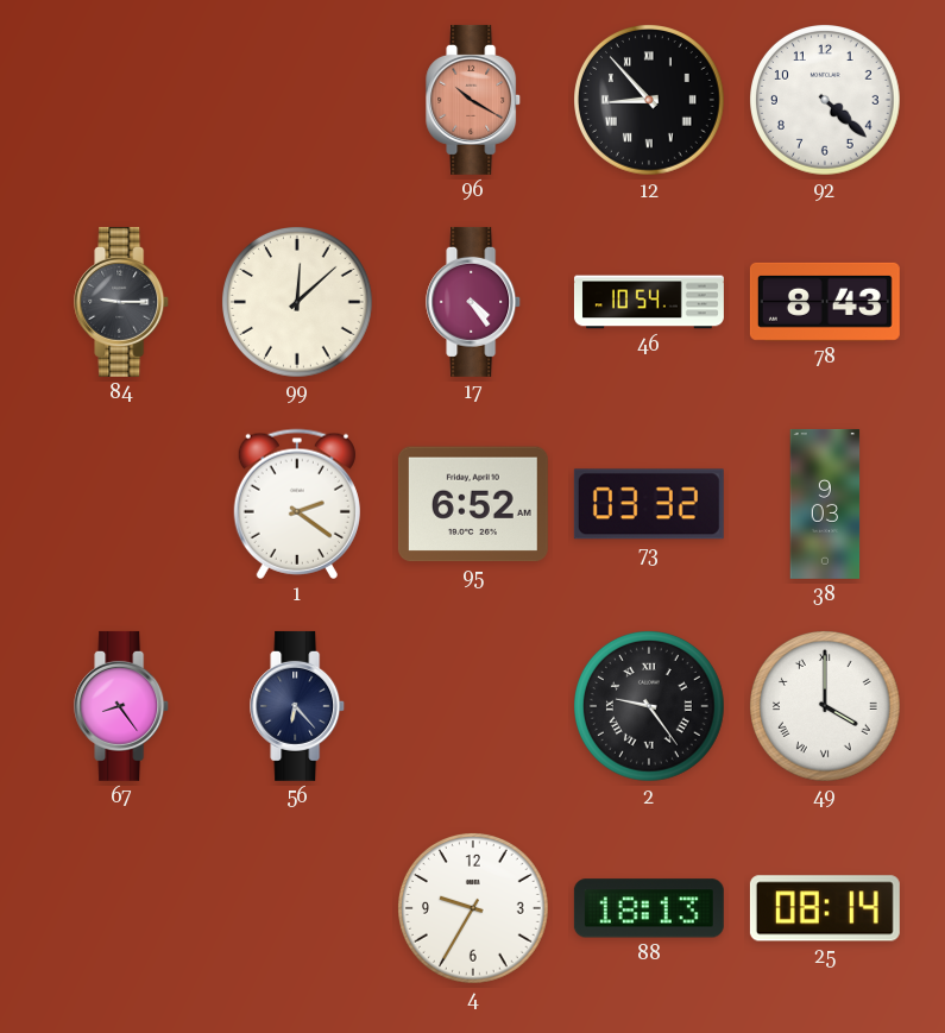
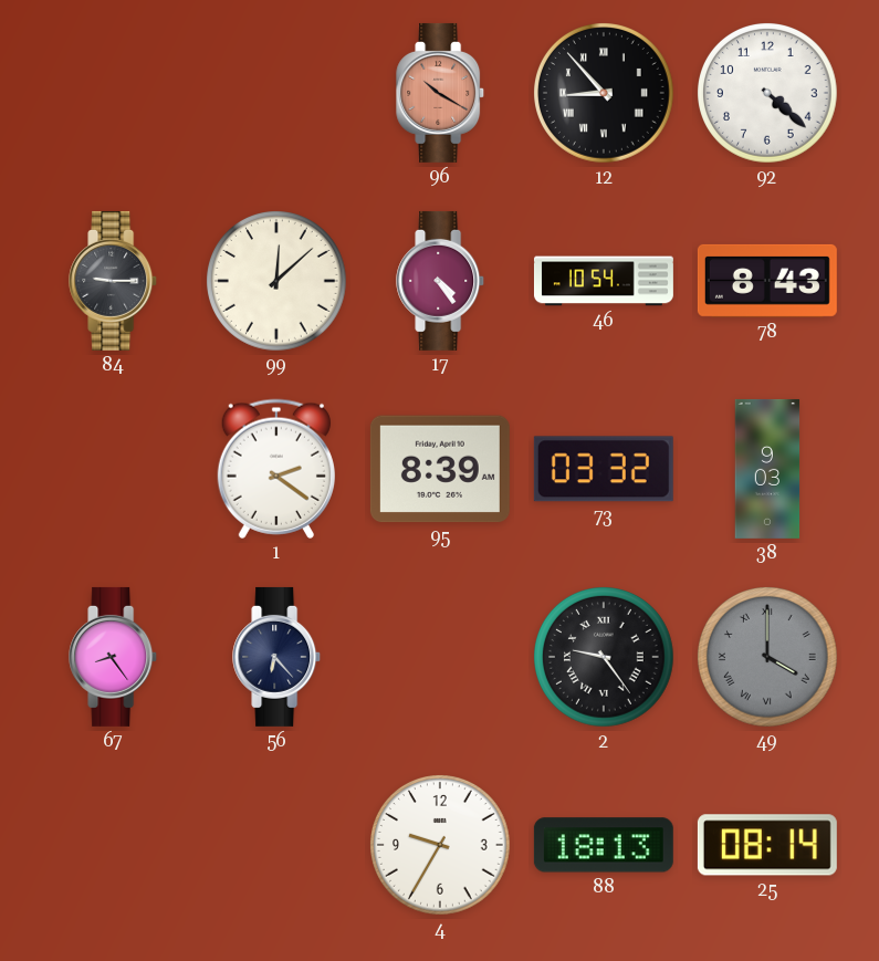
95: 6:52 -> 8:39 (440, 469)
49 dial: white -> grey (768, 658)
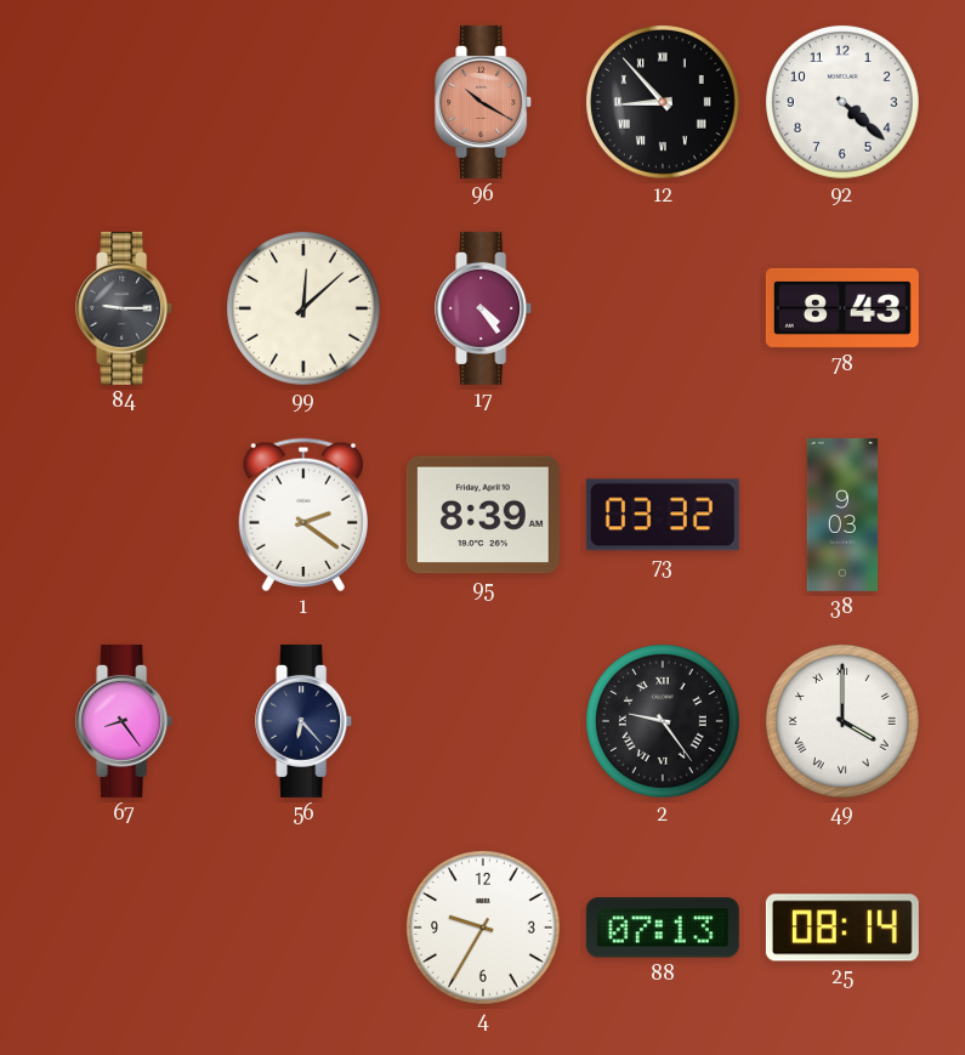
46: 10:54 -> none (604, 281)
49 dial: grey -> white (844, 722)
88: 18:13 -> 07:13 (663, 928)
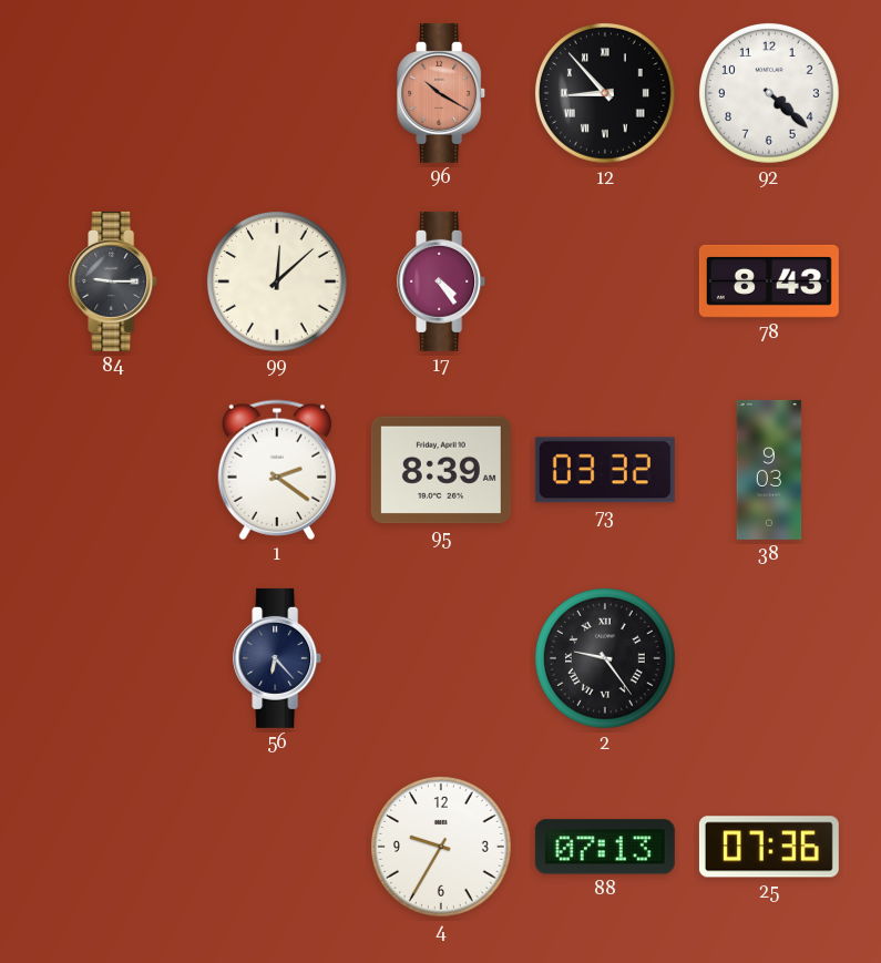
67: 8:24 -> none (125, 721)
49: 4:00 -> none (844, 722)
25: 08:14 -> 07:36 (769, 847)
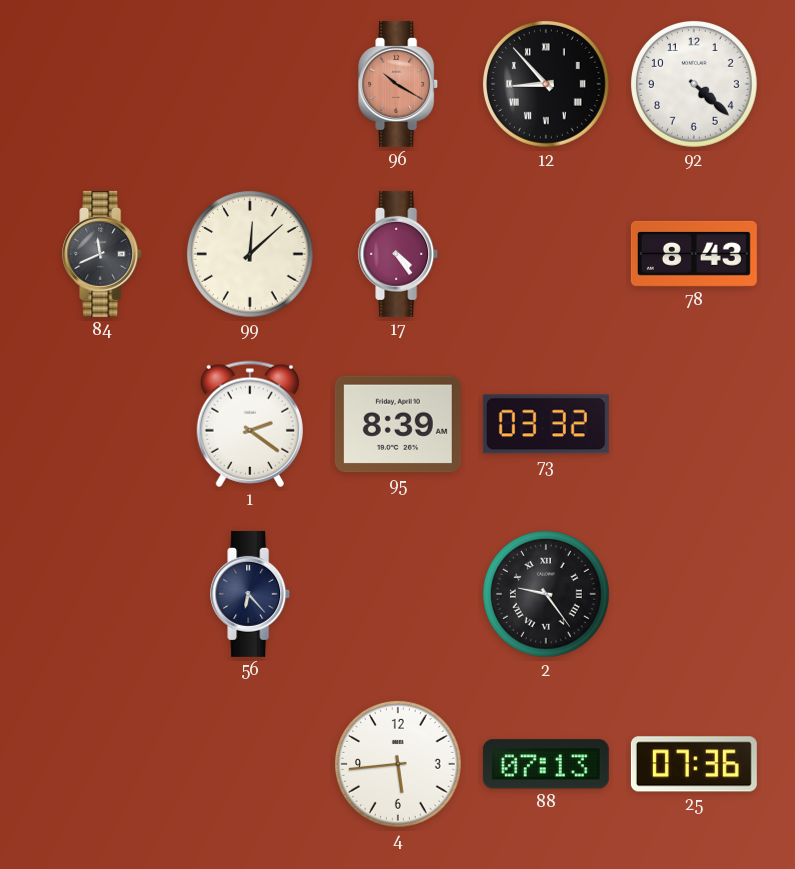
84: 9:15 -> 11:41 (103, 254)
38: 9:03 -> none (769, 470)
4: 9:35 -> 5:44 (399, 765)
